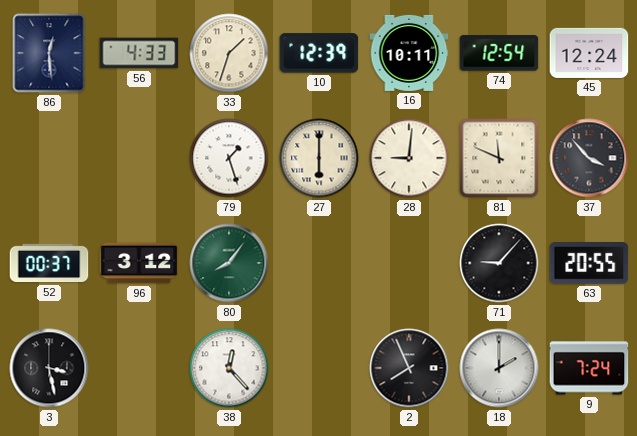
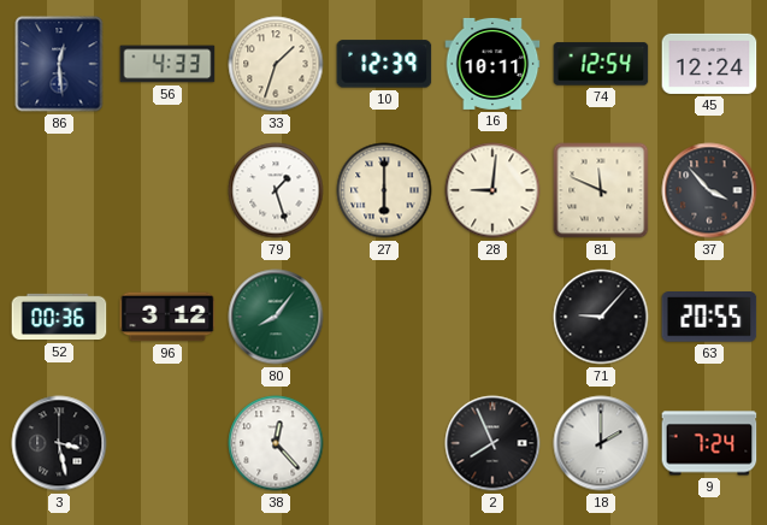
52: 00:37 -> 00:36 (59, 317)
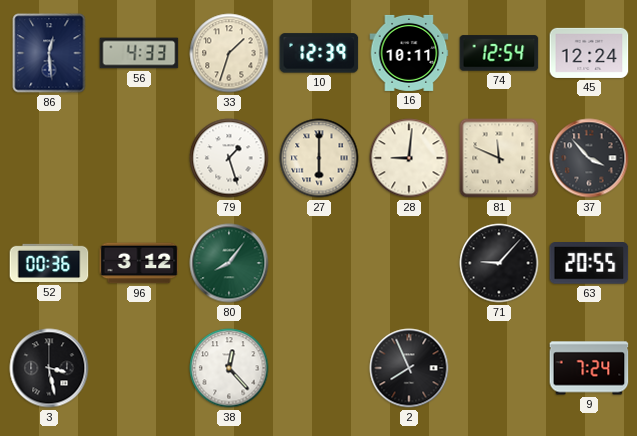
18: 2:00 -> none (601, 443)
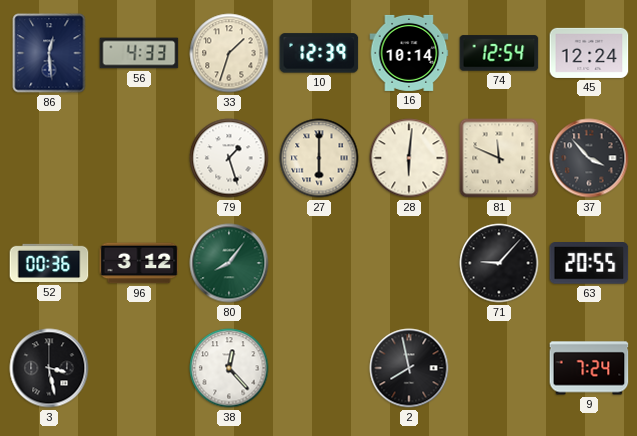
16: 10:11 -> 10:14 (409, 53)
28: 9:01 -> 6:01 (409, 158)
2: 7:56 -> 7:58 (409, 368)
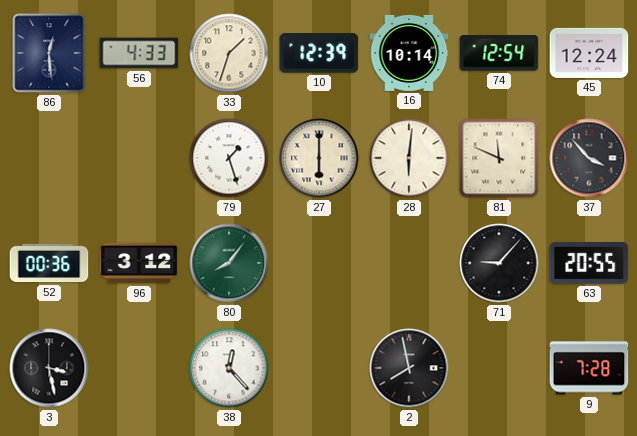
9: 7:24 -> 7:28 (589, 368)
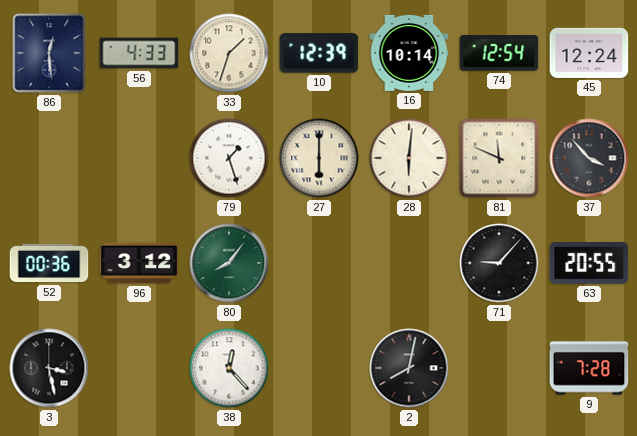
2: 7:58 -> 8:02 (409, 368)
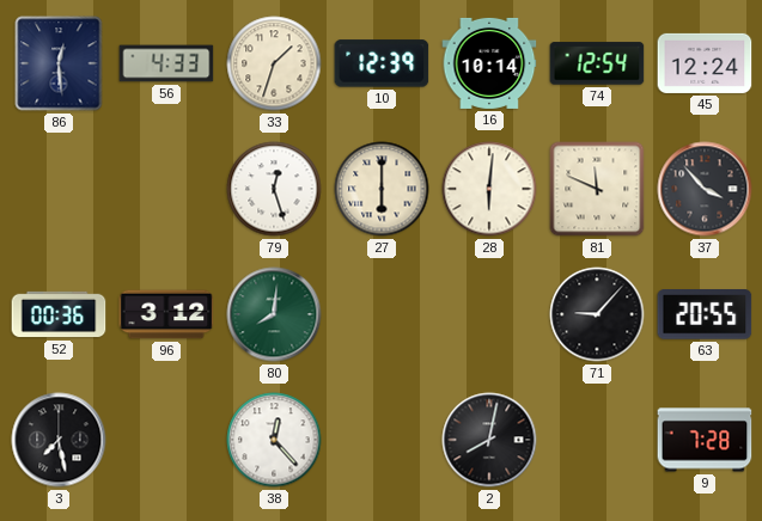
79: 1:27 -> 12:27 (274, 189)
80: 8:06 -> 8:01 (274, 314)
3: 3:28 -> 7:28 (59, 440)
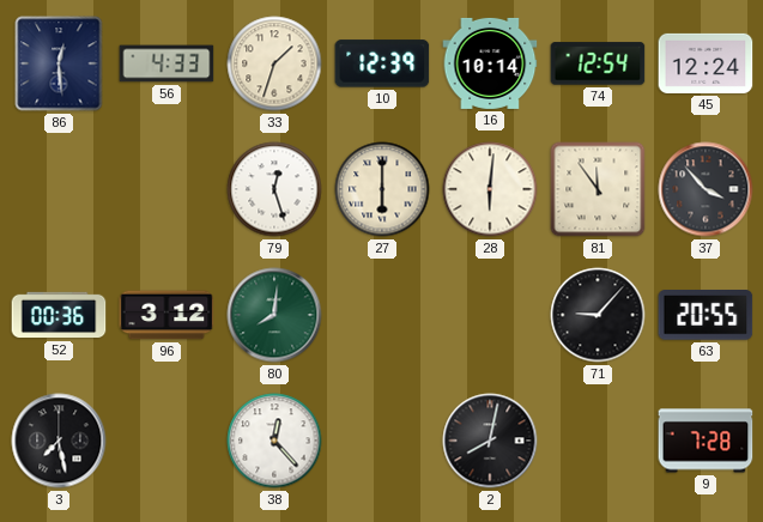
81: 11:49 -> 11:54 (598, 189)
